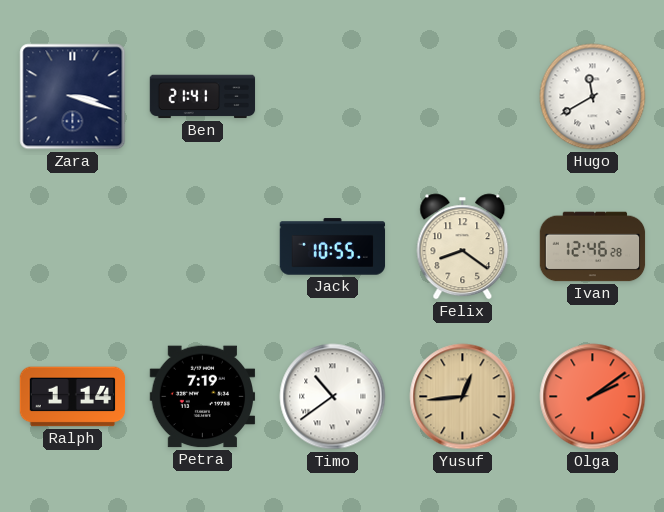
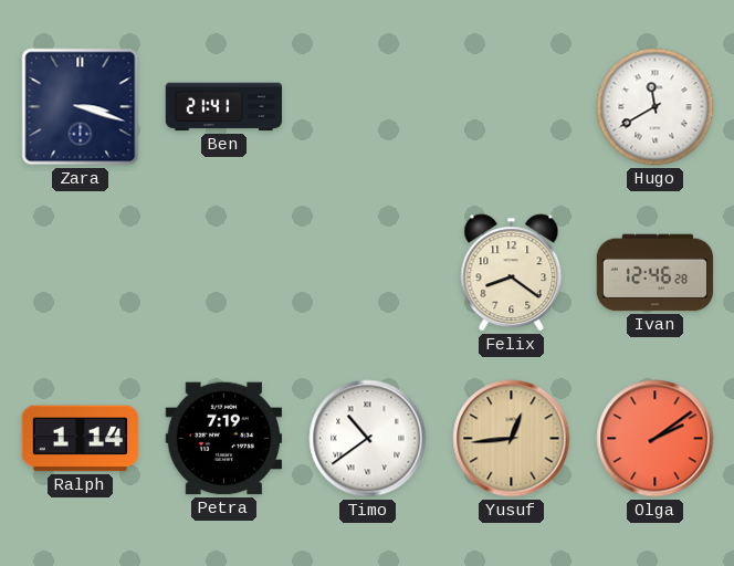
Jack: 10:55 -> none (333, 247)
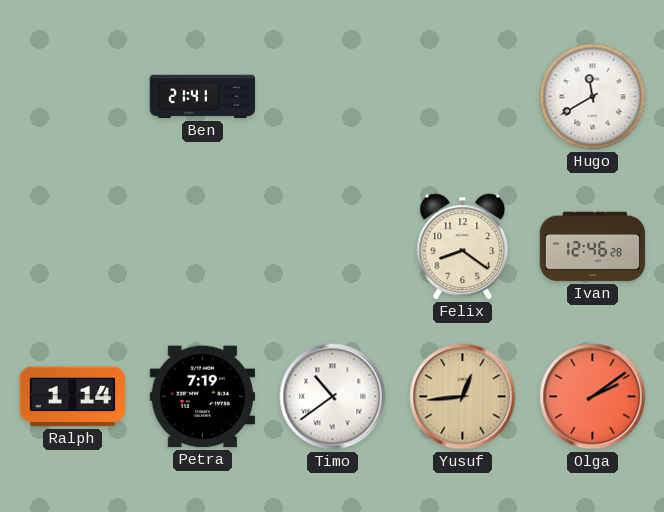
Zara: 3:18 -> none (81, 107)
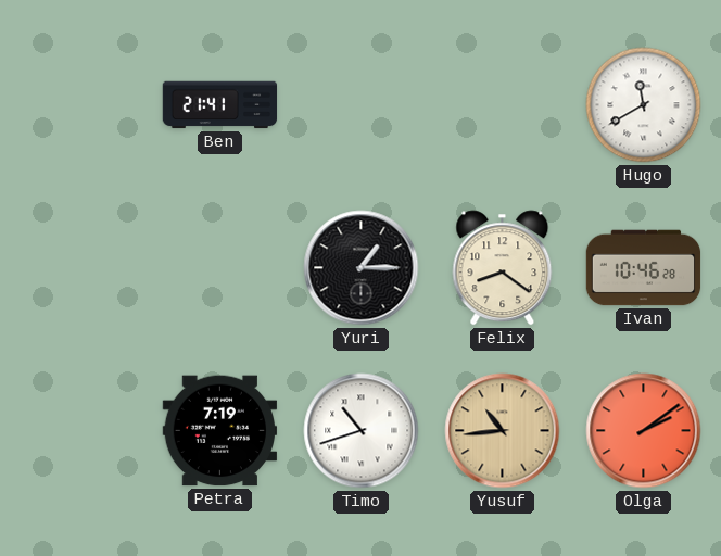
Yuri: none -> 1:15 (362, 268)
Ivan: 12:46 -> 10:46 (644, 268)
Ralph: 1:14 -> none (73, 397)
Timo: 10:39 -> 10:42 (362, 431)
Yusuf: 12:44 -> 10:44 (503, 431)
